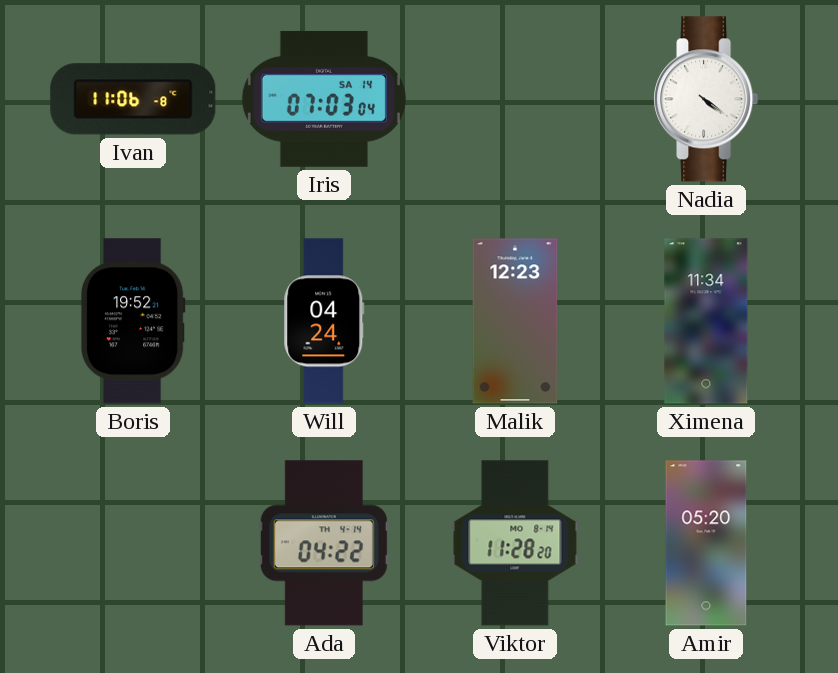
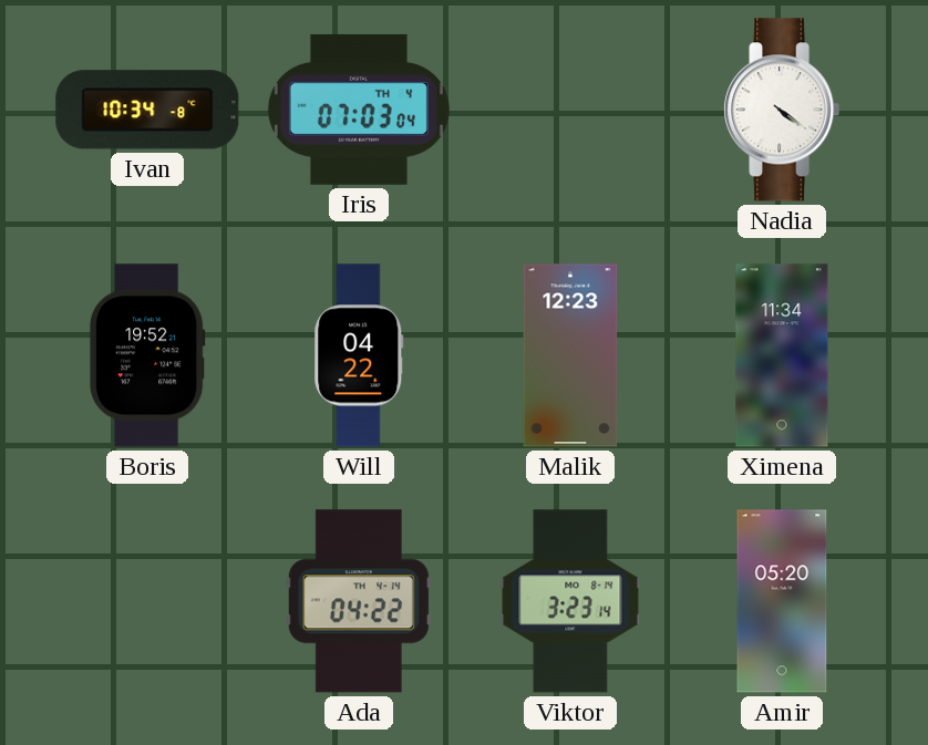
Ivan: 11:06 -> 10:34 (147, 110)
Iris date: SA 14 -> TH 4 (359, 110)
Will: 04:24 -> 04:22 (359, 355)
Viktor: 11:28 -> 3:23 (570, 601)
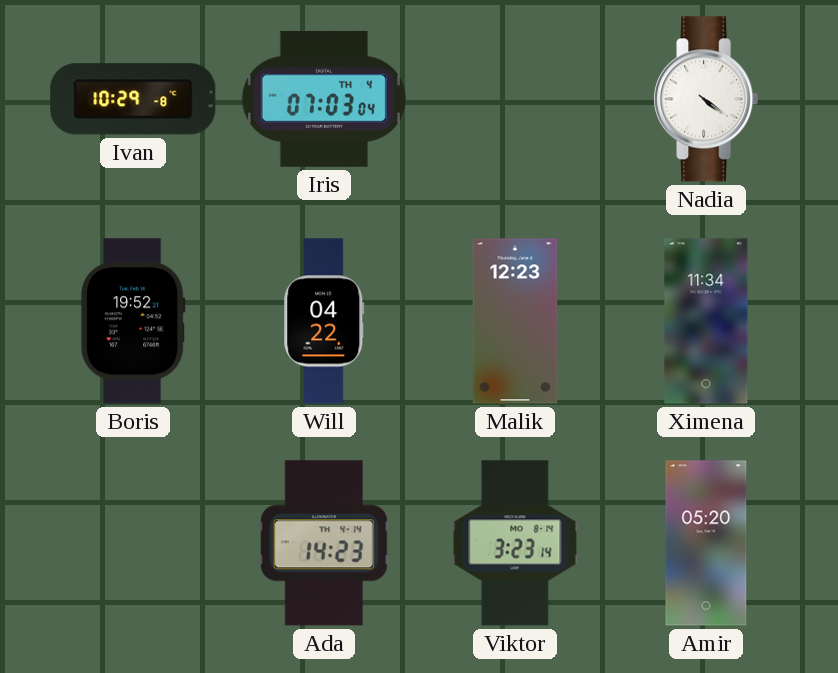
Ivan: 10:34 -> 10:29 (133, 99)
Ada: 04:22 -> 14:23 (324, 543)
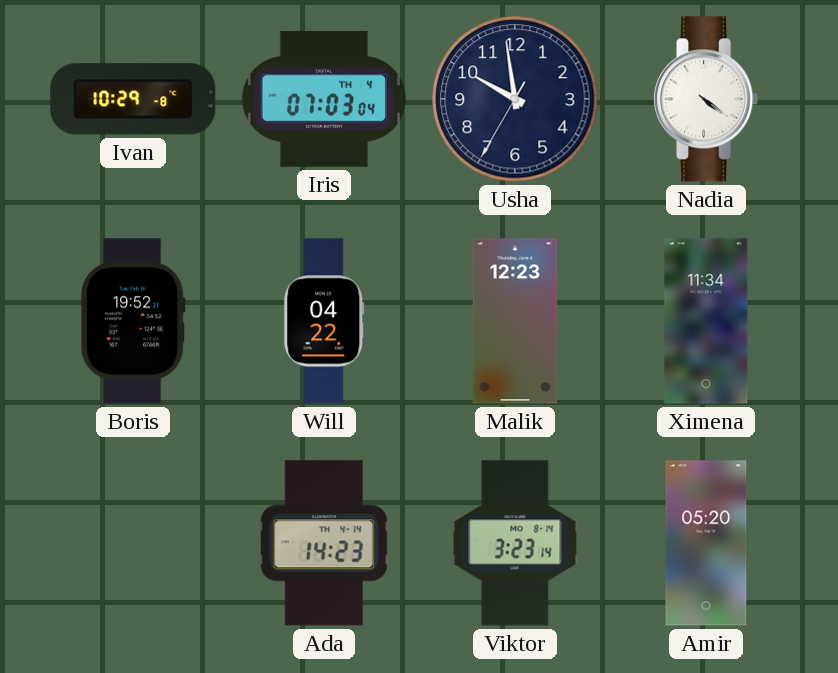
Usha: none -> 9:58 (515, 99)
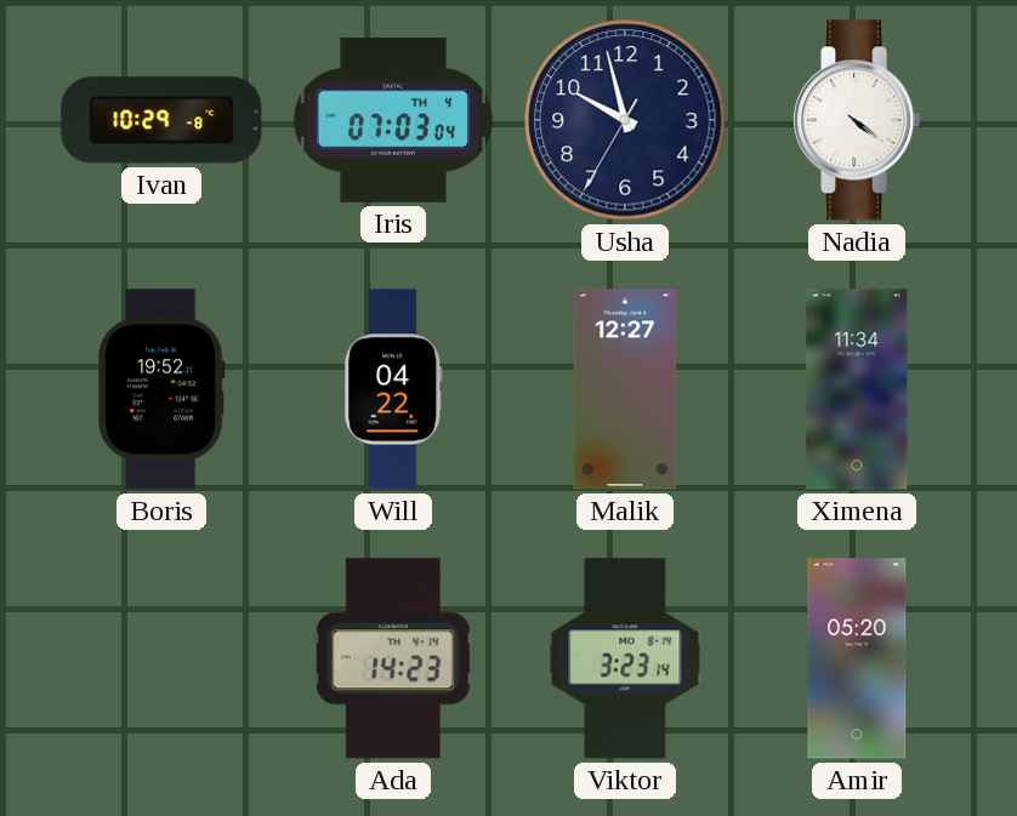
Usha: 9:58 -> 9:57 (625, 120)
Malik: 12:23 -> 12:27 (625, 389)
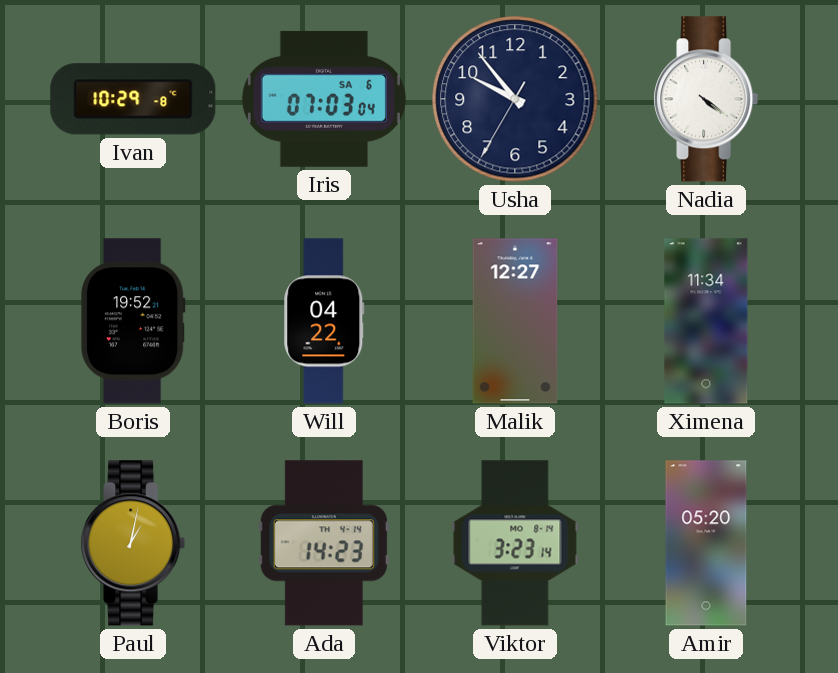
Iris date: TH 4 -> SA 6 (324, 99)
Usha: 9:57 -> 9:53 (515, 99)
Paul: none -> 1:02 (133, 543)
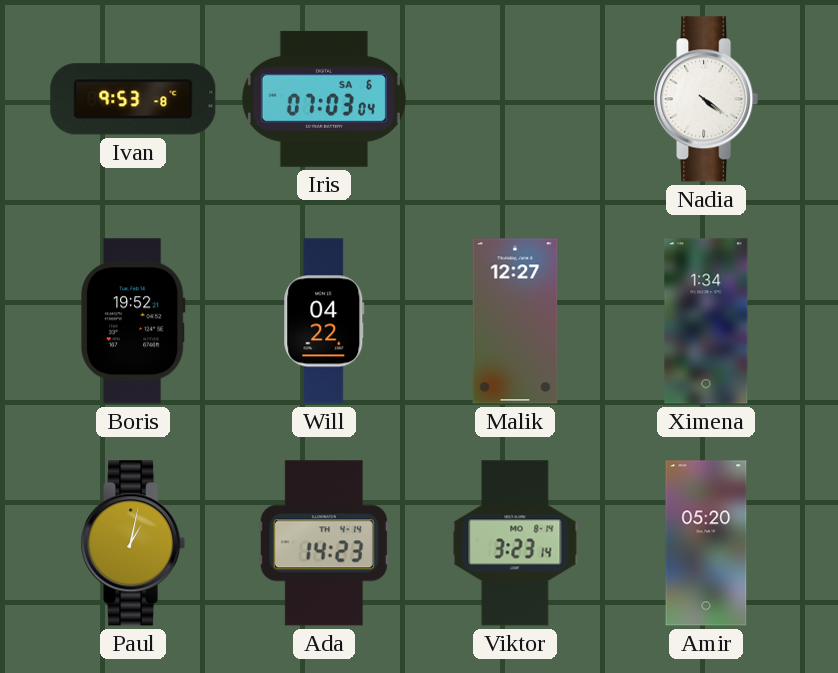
Ivan: 10:29 -> 9:53 (133, 99)
Usha: 9:53 -> none (515, 99)
Ximena: 11:34 -> 1:34 (706, 321)
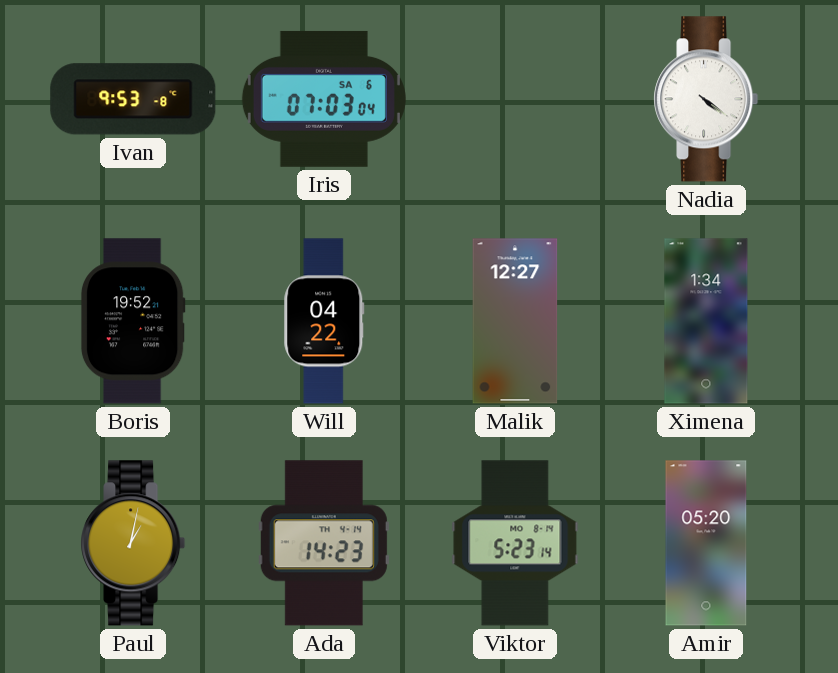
Viktor: 3:23 -> 5:23 (515, 543)
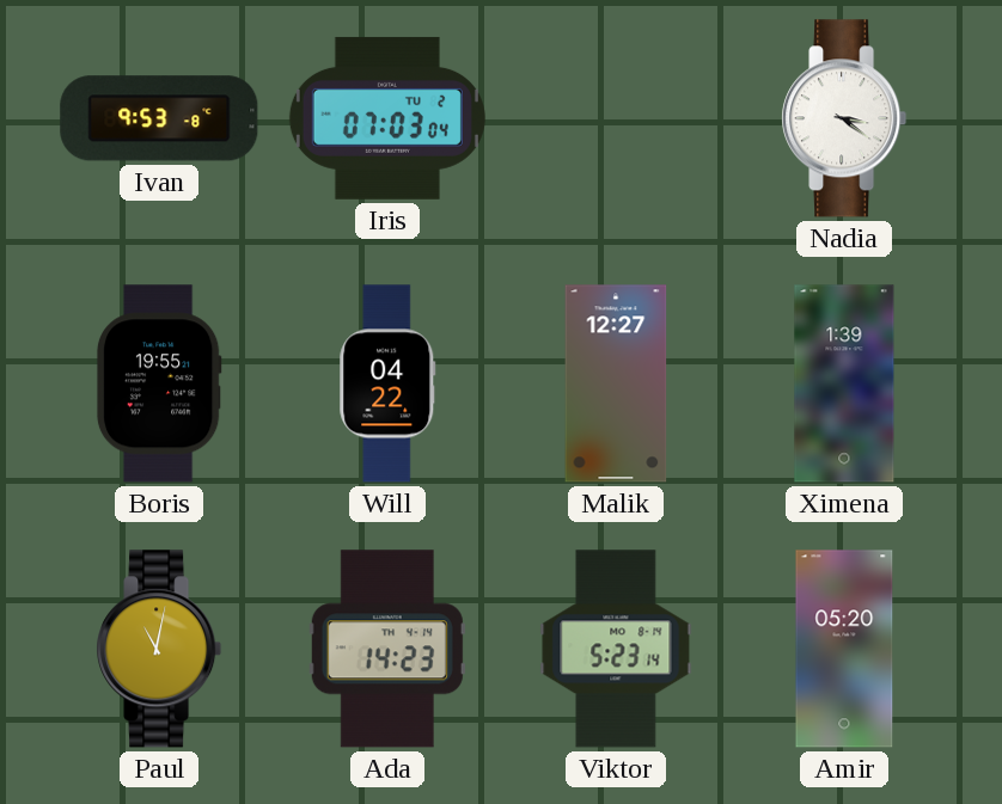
Iris date: SA 6 -> TU 2 (387, 118)
Nadia: 4:21 -> 3:21 (844, 118)
Boris: 19:52 -> 19:55 (159, 383)
Ximena: 1:34 -> 1:39 (844, 383)
Paul: 1:02 -> 11:02 (159, 649)
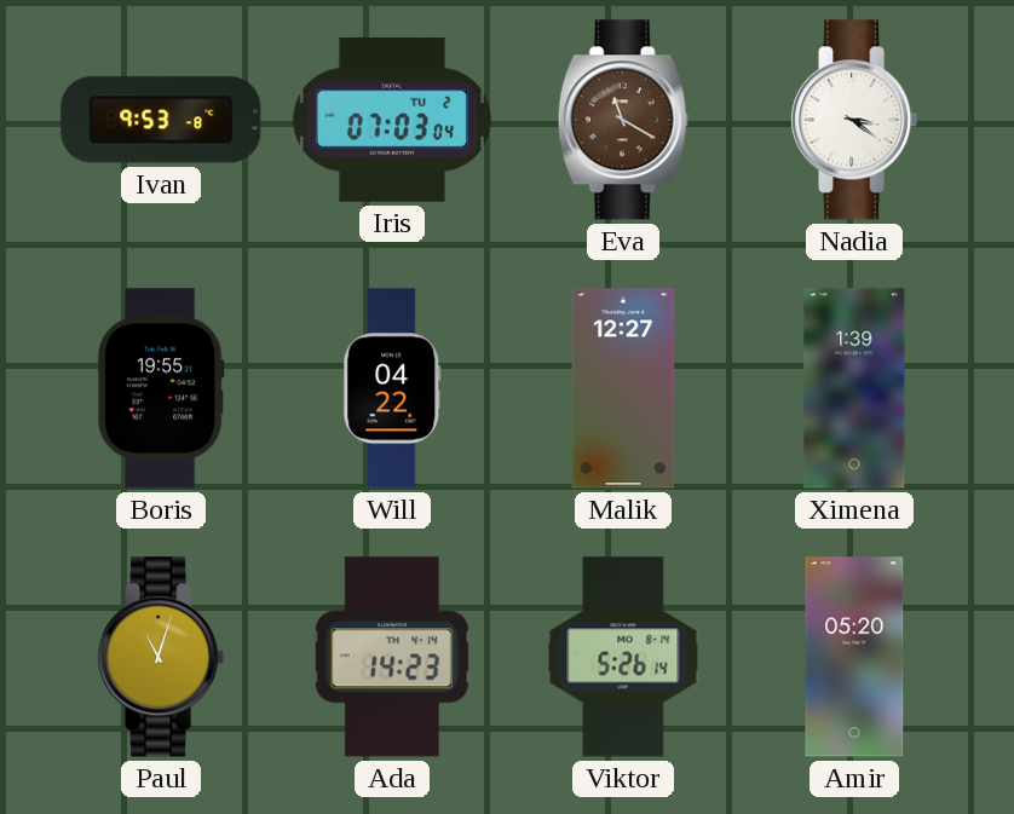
Eva: none -> 11:20 (623, 120)
Paul: 11:02 -> 11:03 (161, 657)
Viktor: 5:23 -> 5:26 (623, 657)
